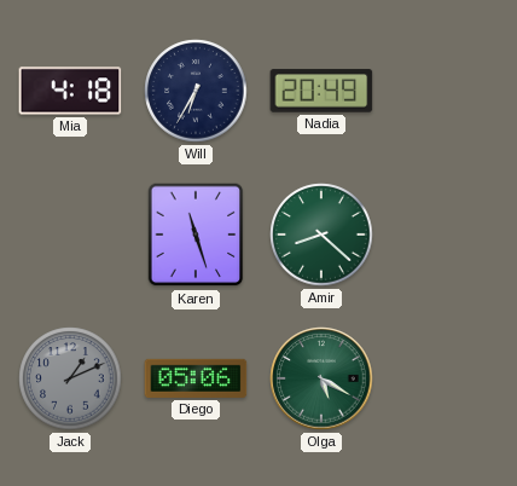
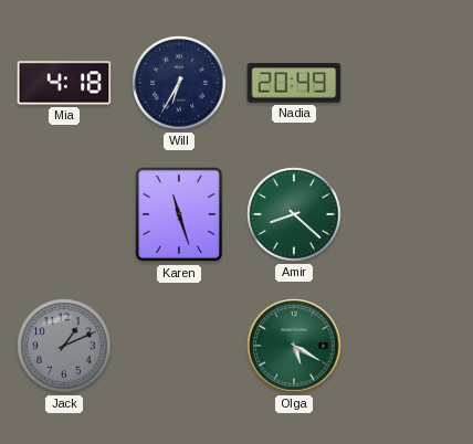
Diego: 05:06 -> none (196, 378)
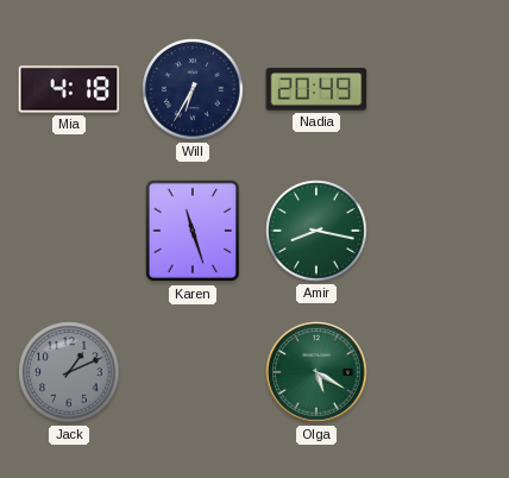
Amir: 8:22 -> 8:17 (316, 231)
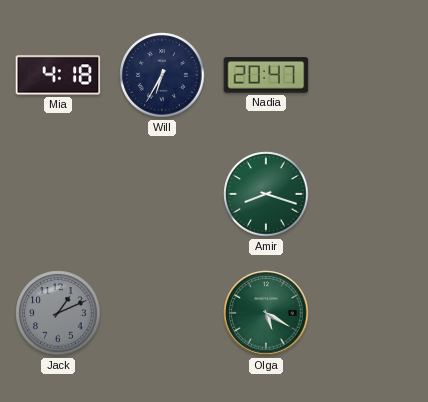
Nadia: 20:49 -> 20:47 (266, 75)
Karen: 11:27 -> none (193, 231)
Amir: 8:17 -> 8:18 (266, 194)
